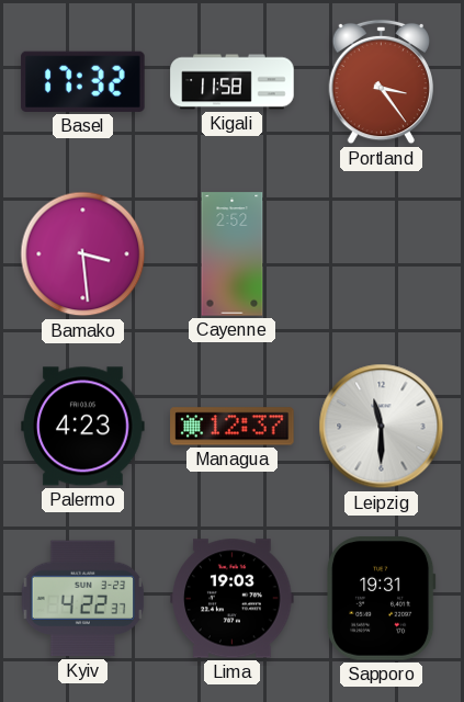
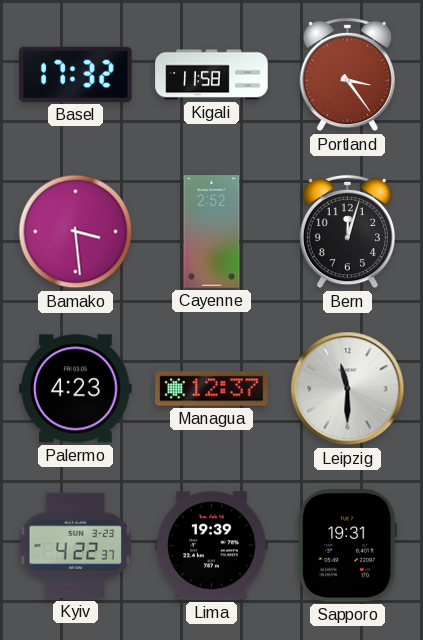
Bern: none -> 12:03 (347, 232)
Lima: 19:03 -> 19:39 (212, 546)
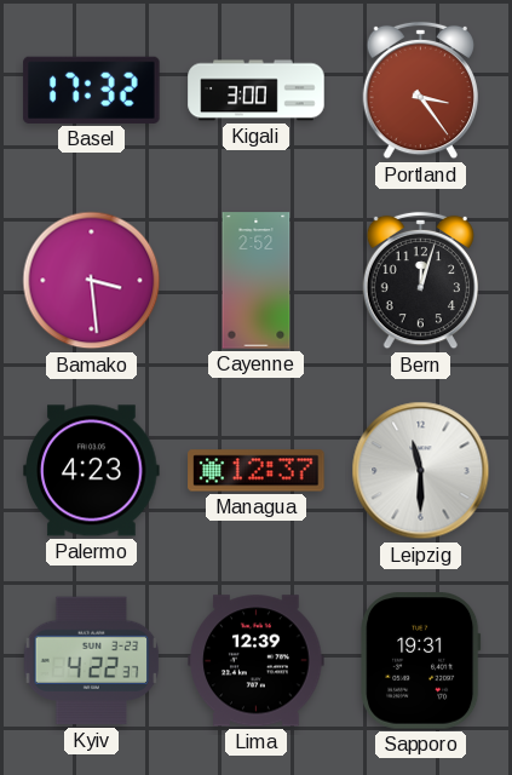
Kigali: 11:58 -> 3:00 (257, 91)
Lima: 19:39 -> 12:39 (257, 661)
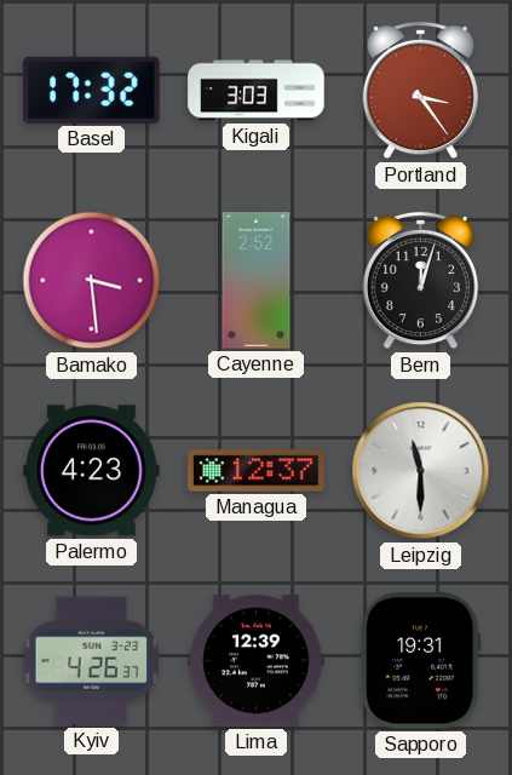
Kigali: 3:00 -> 3:03 (257, 91)
Kyiv: 4:22 -> 4:26 (92, 661)
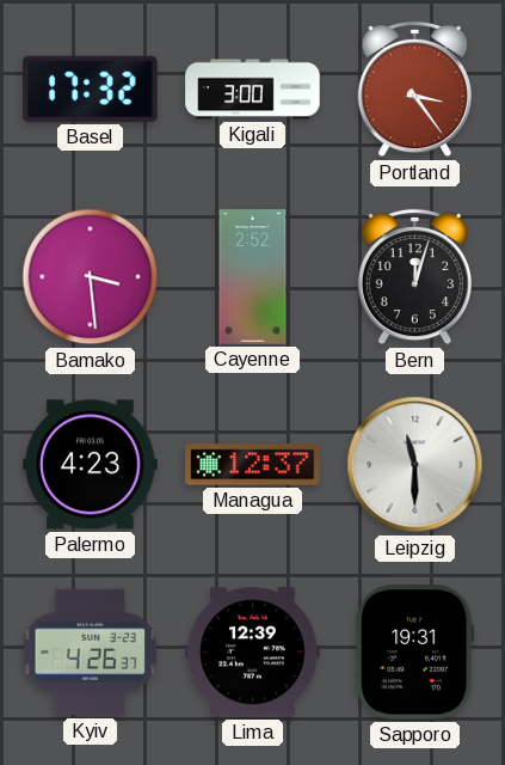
Kigali: 3:03 -> 3:00 (253, 90)
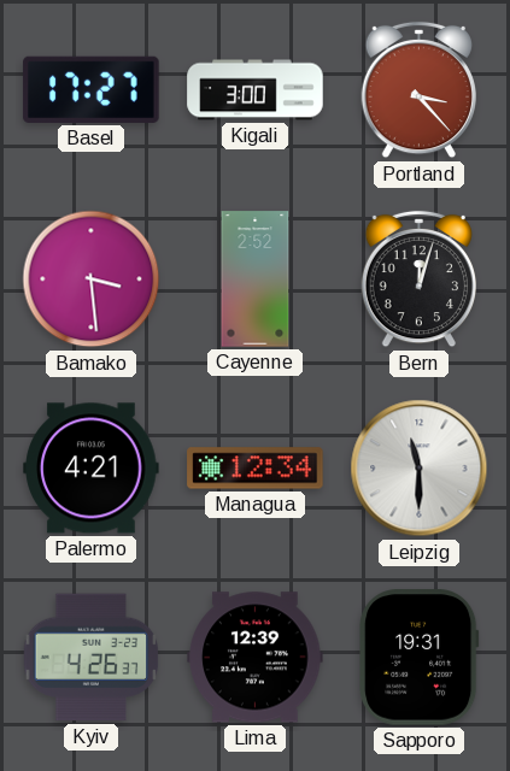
Basel: 17:32 -> 17:27 (92, 89)
Portland: 3:24 -> 3:23 (418, 90)
Palermo: 4:23 -> 4:21 (92, 469)
Managua: 12:37 -> 12:34 (256, 469)
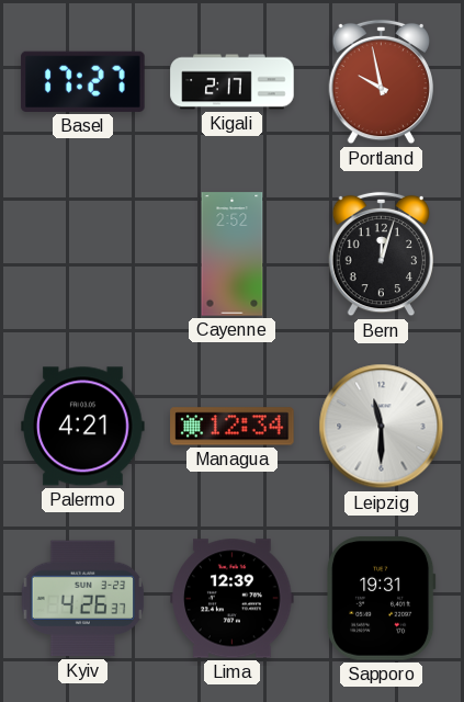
Kigali: 3:00 -> 2:17 (233, 82)
Portland: 3:23 -> 9:58 (381, 82)
Bamako: 3:29 -> none (92, 279)
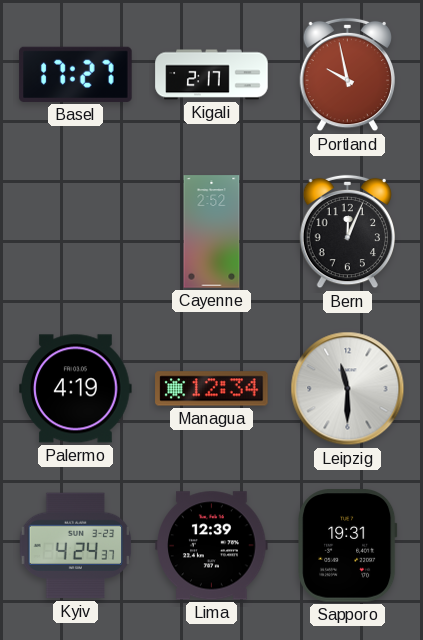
Bern: 12:03 -> 12:04 (347, 232)
Palermo: 4:21 -> 4:19 (76, 389)
Kyiv: 4:26 -> 4:24 (76, 546)
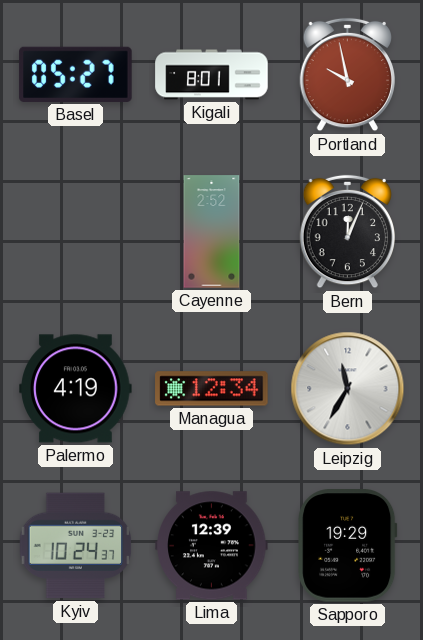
Basel: 17:27 -> 05:27 (76, 74)
Kigali: 2:17 -> 8:01 (212, 75)
Leipzig: 11:30 -> 11:35 (348, 389)
Kyiv: 4:24 -> 10:24 (76, 546)
Sapporo: 19:31 -> 19:29 (348, 546)
